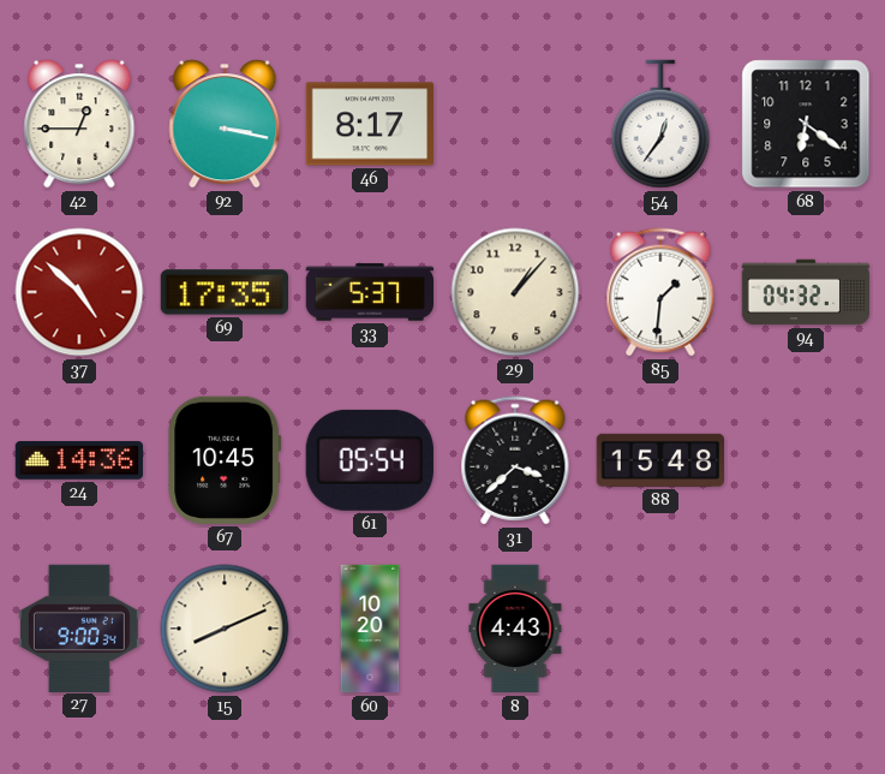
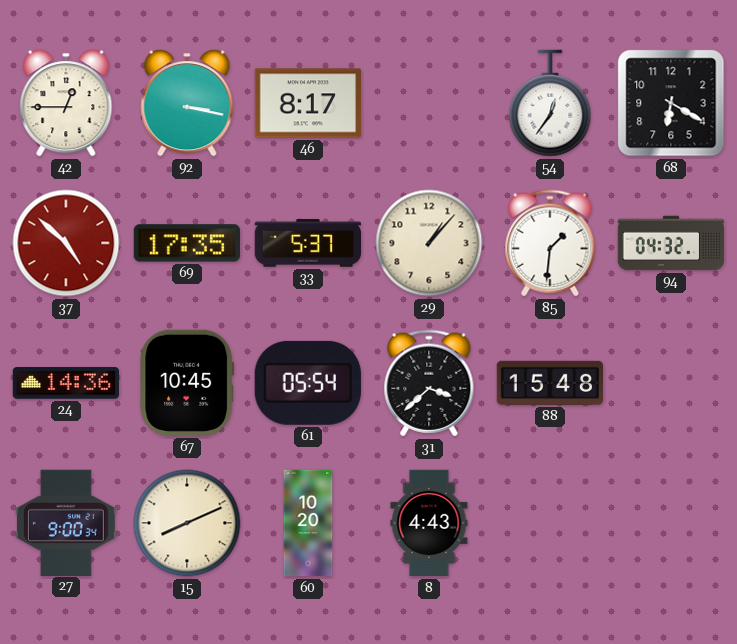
68: 6:21 -> 6:20 (671, 103)
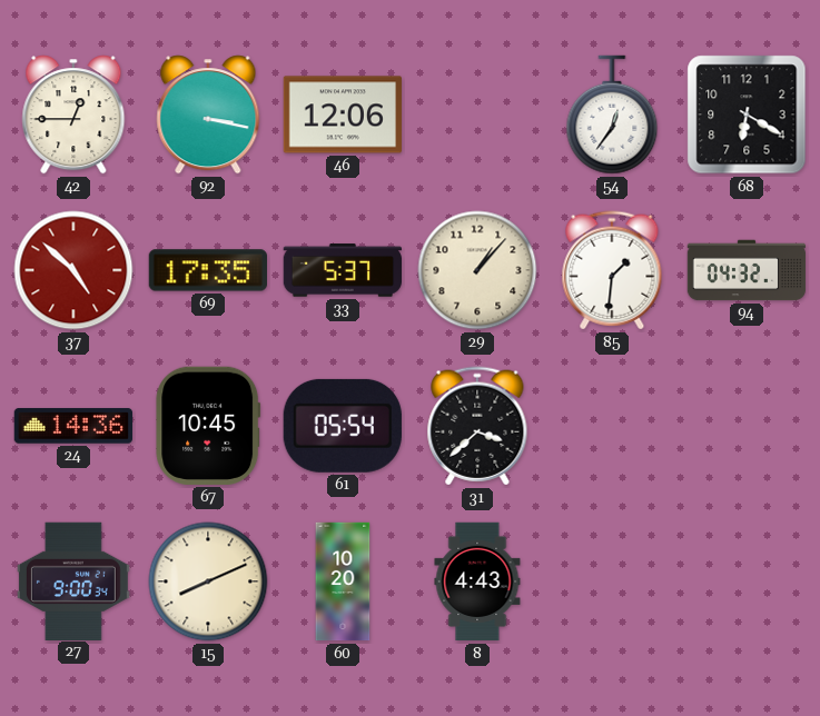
46: 8:17 -> 12:06 (342, 115)
88: 15:48 -> none (549, 383)
